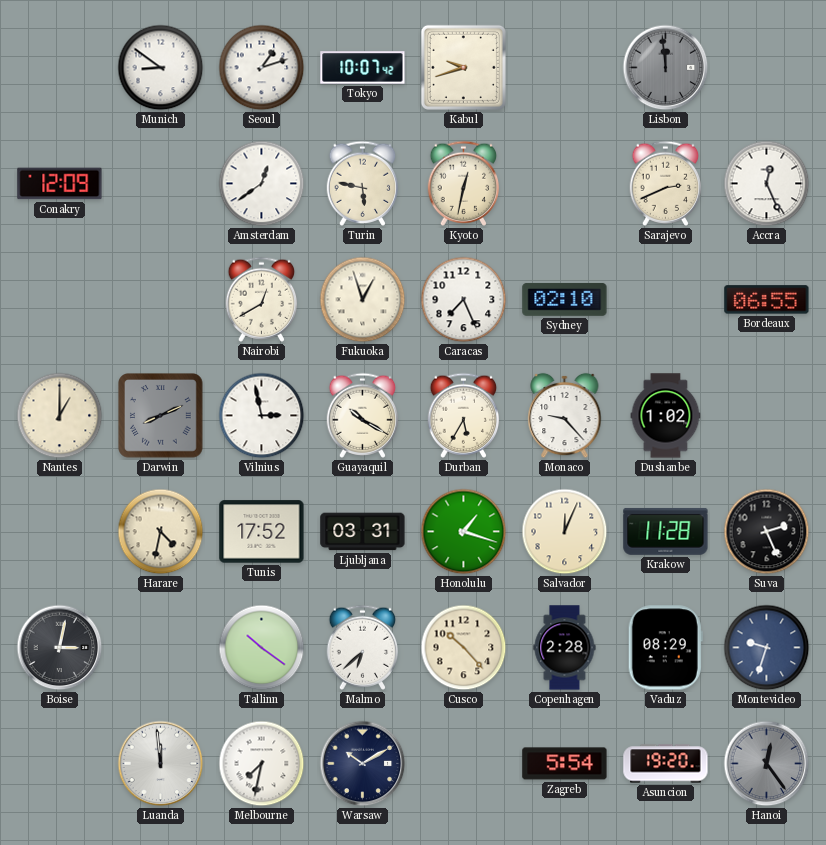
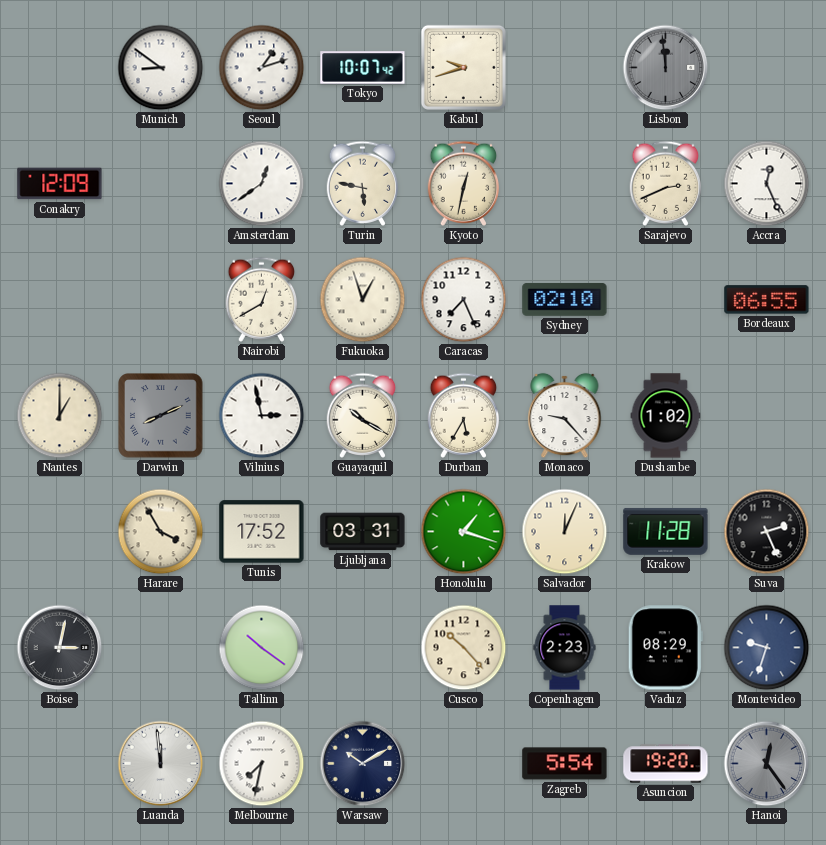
Harare: 4:32 -> 3:55 (161, 532)
Malmo: 6:38 -> none (363, 647)
Copenhagen: 2:28 -> 2:23 (565, 648)
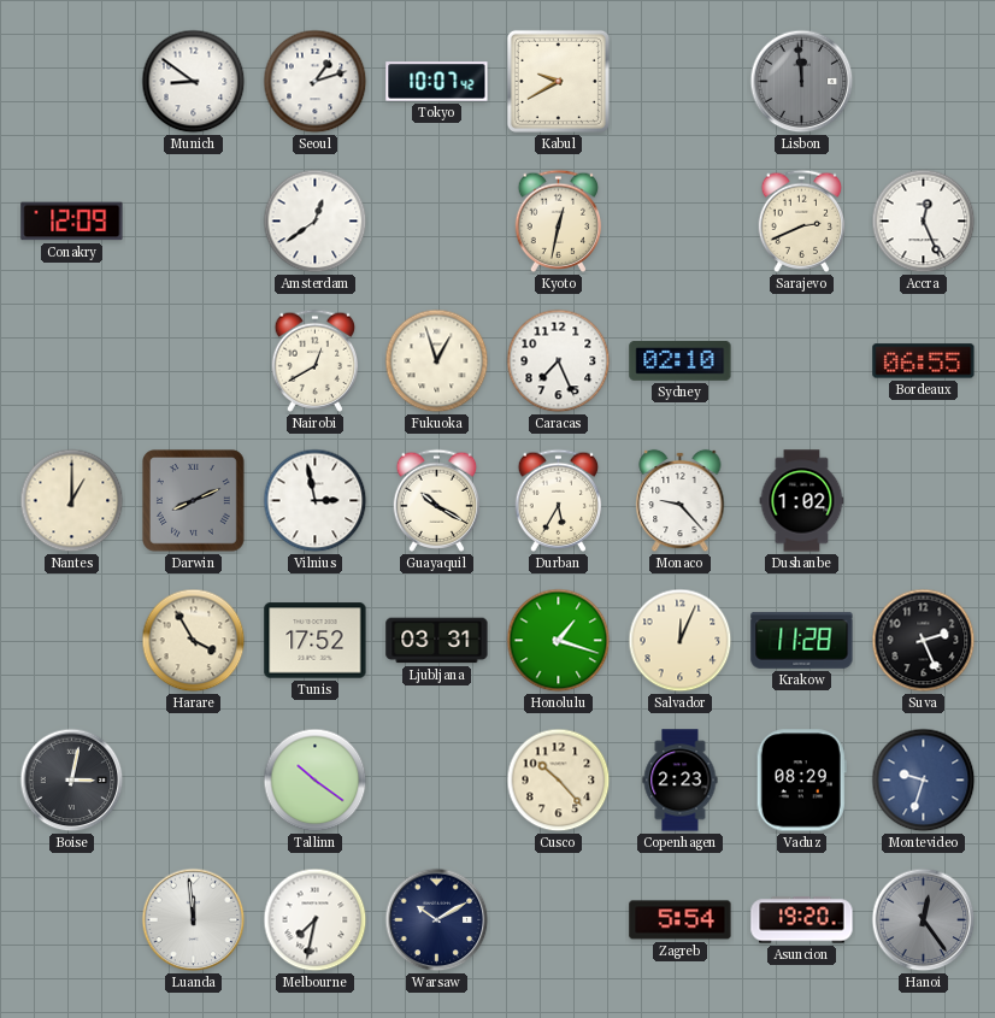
Kabul: 9:42 -> 9:40 (558, 81)
Turin: 5:47 -> none (363, 183)
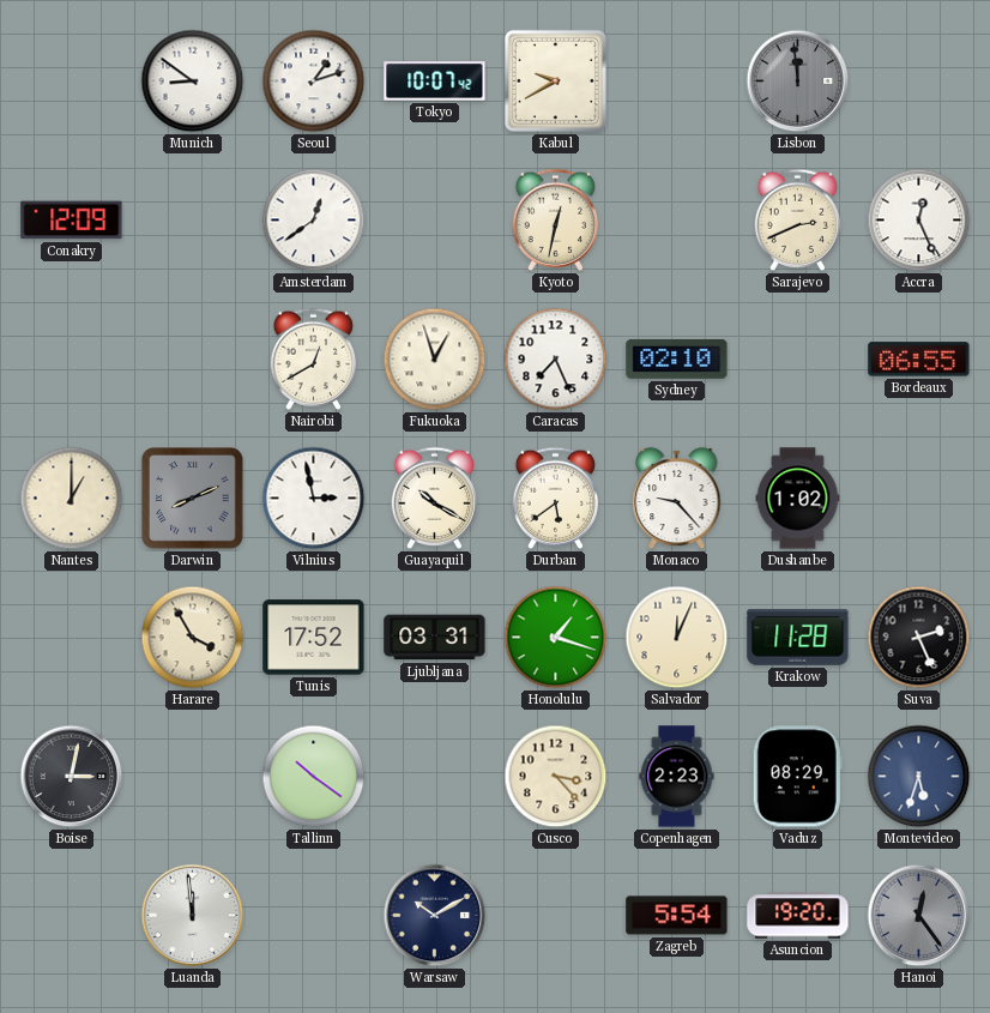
Durban: 5:35 -> 5:39 (556, 498)
Cusco: 10:23 -> 3:23 (556, 777)
Montevideo: 9:33 -> 5:33 (919, 777)
Melbourne: 7:32 -> none (316, 920)
